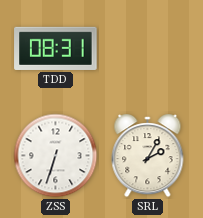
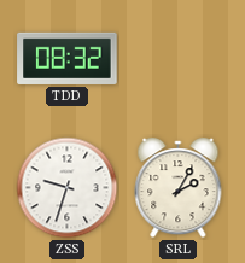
TDD: 08:31 -> 08:32 (68, 58)
ZSS: 6:33 -> 9:33 (68, 188)
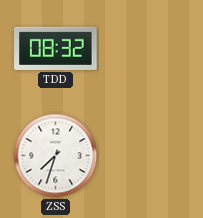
ZSS: 9:33 -> 7:33 (56, 156)
SRL: 2:05 -> none (179, 188)
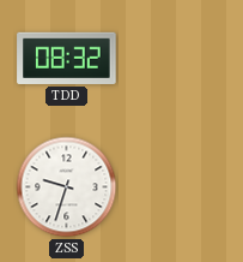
ZSS: 7:33 -> 9:33 (67, 187)
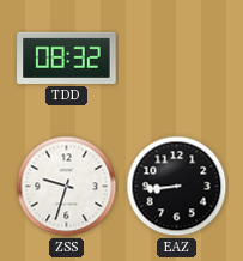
EAZ: none -> 8:44 (177, 187)
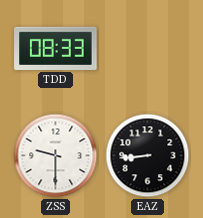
TDD: 08:32 -> 08:33 (56, 48)
ZSS: 9:33 -> 9:30 (56, 156)
